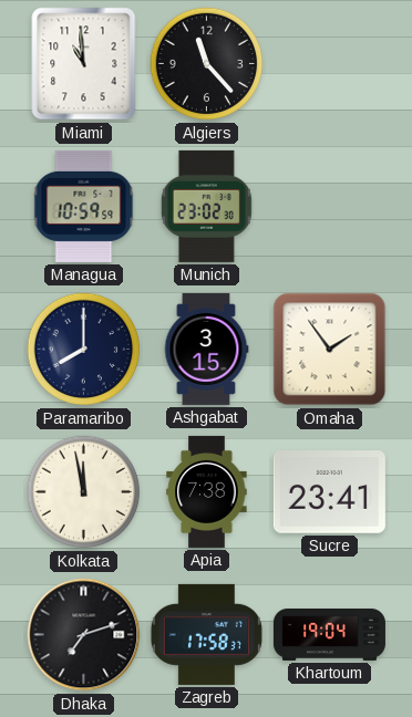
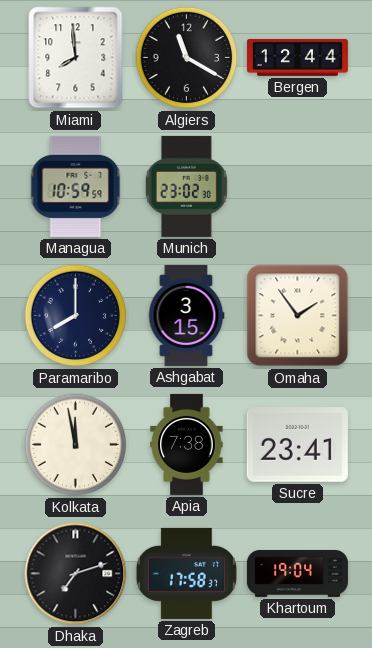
Miami: 10:59 -> 7:59 (76, 58)
Algiers: 11:23 -> 11:20 (187, 58)
Bergen: none -> 12:44 (297, 57)
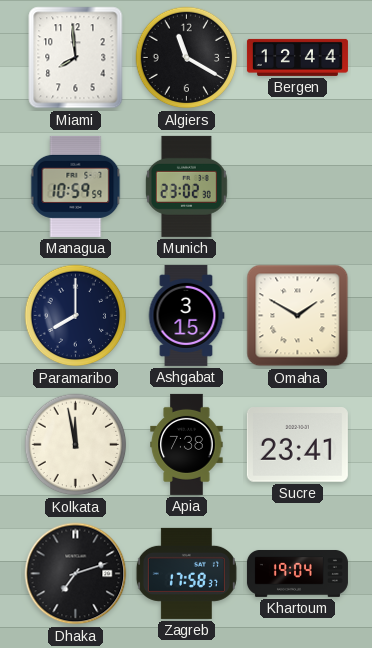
Omaha: 1:54 -> 1:50 (298, 316)
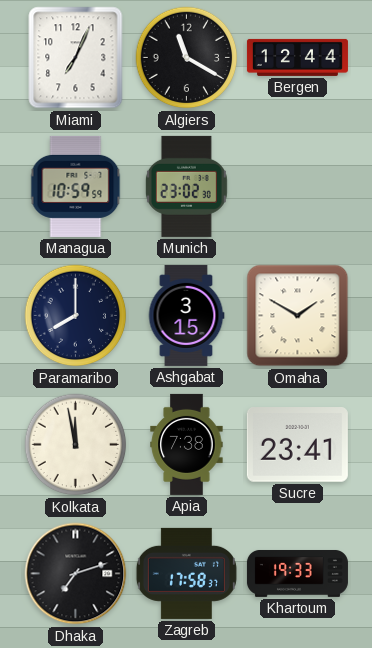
Miami: 7:59 -> 7:04 (76, 58)
Khartoum: 19:04 -> 19:33 (297, 573)
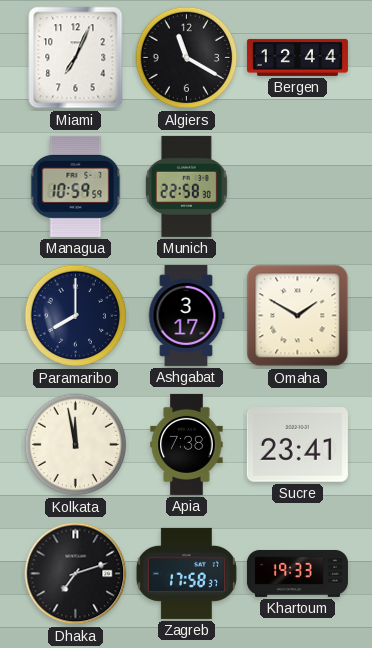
Munich: 23:02 -> 22:58 (186, 186)
Ashgabat: 3:15 -> 3:17 (186, 315)
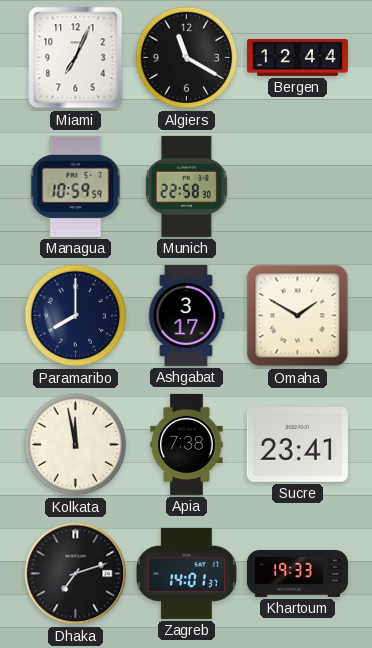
Zagreb: 17:58 -> 14:01 (186, 573)
